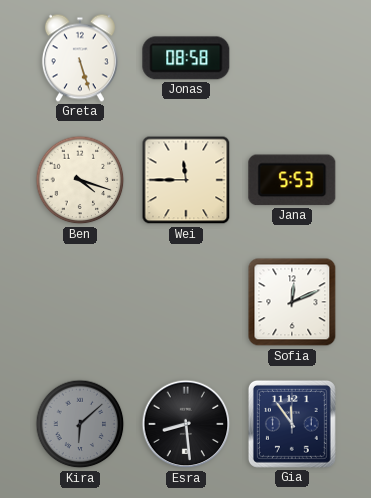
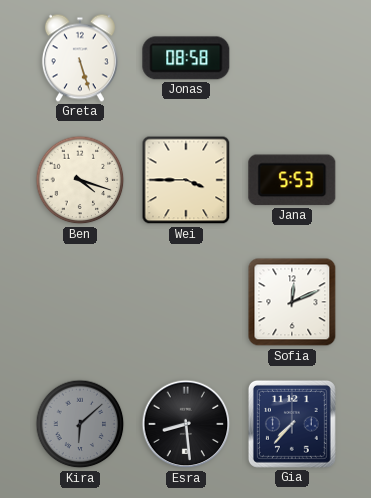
Wei: 11:45 -> 3:45 (186, 180)
Gia: 11:54 -> 7:37 (292, 424)
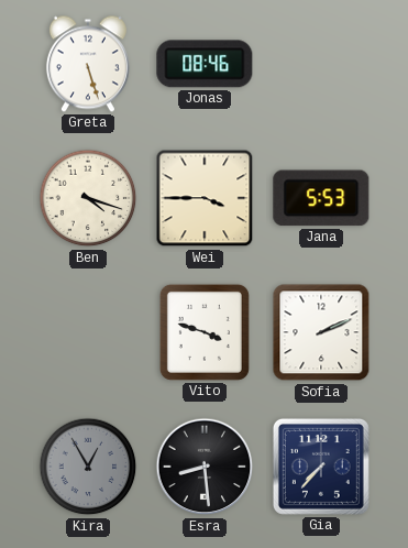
Jonas: 08:58 -> 08:46 (205, 64)
Vito: none -> 3:48 (205, 332)
Sofia: 12:11 -> 2:11 (321, 332)
Kira: 6:08 -> 12:55 (88, 467)
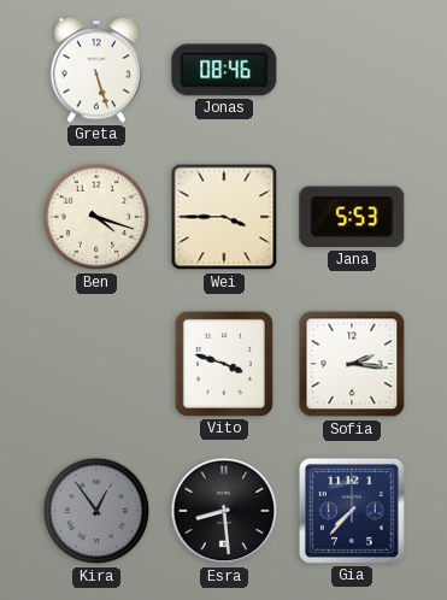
Sofia: 2:11 -> 2:16 (352, 364)
Kira: 12:55 -> 12:54 (96, 511)
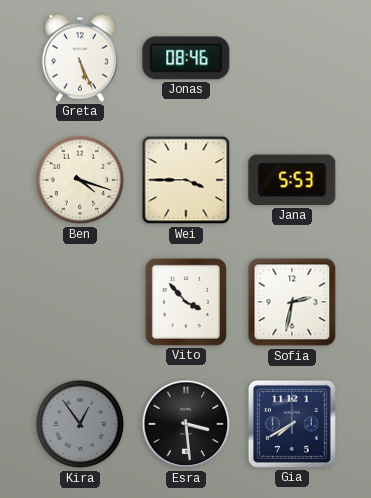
Greta: 5:27 -> 5:26 (80, 58)
Vito: 3:48 -> 3:53 (186, 302)
Sofia: 2:16 -> 2:32 (292, 302)
Esra: 8:29 -> 3:29 (186, 424)
Gia: 7:37 -> 7:40 (292, 424)
